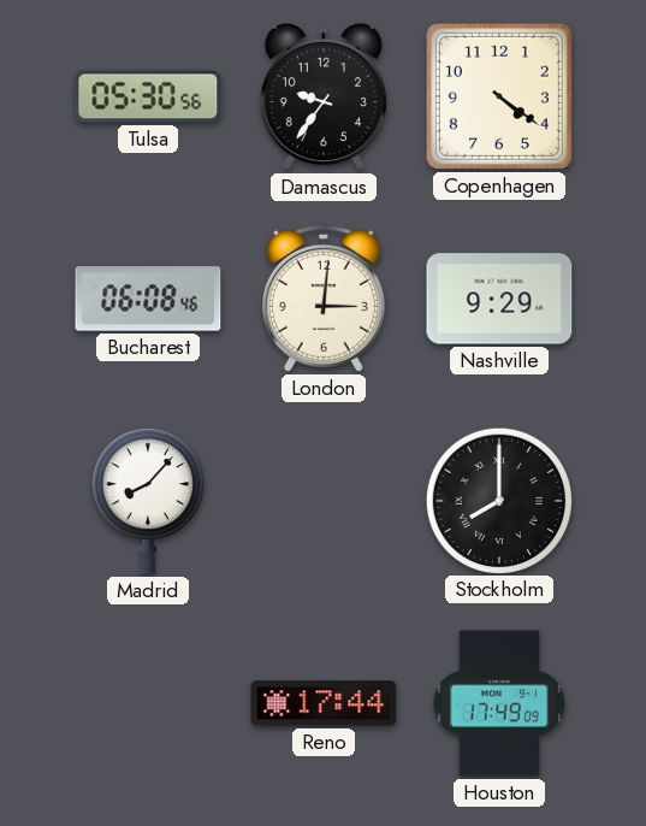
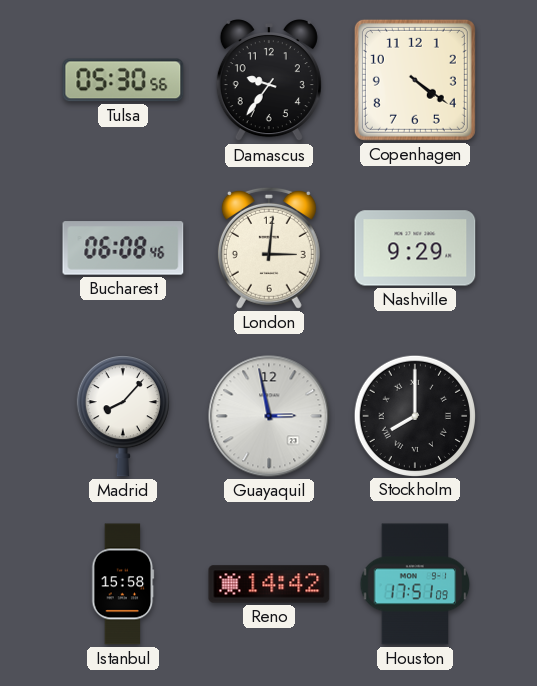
Guayaquil: none -> 2:58 (269, 416)
Istanbul: none -> 15:58 (123, 584)
Reno: 17:44 -> 14:42 (269, 584)
Houston: 17:49 -> 17:51 (415, 584)
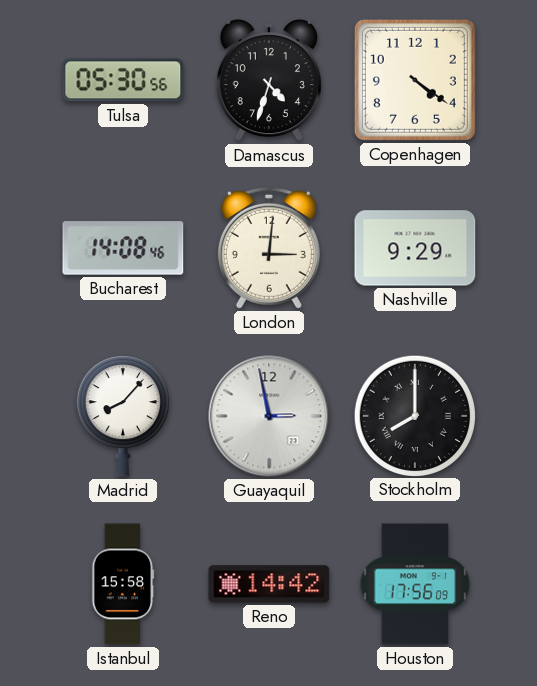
Damascus: 9:36 -> 4:33 (269, 81)
Bucharest: 06:08 -> 14:08 (123, 248)
Houston: 17:51 -> 17:56 (415, 584)
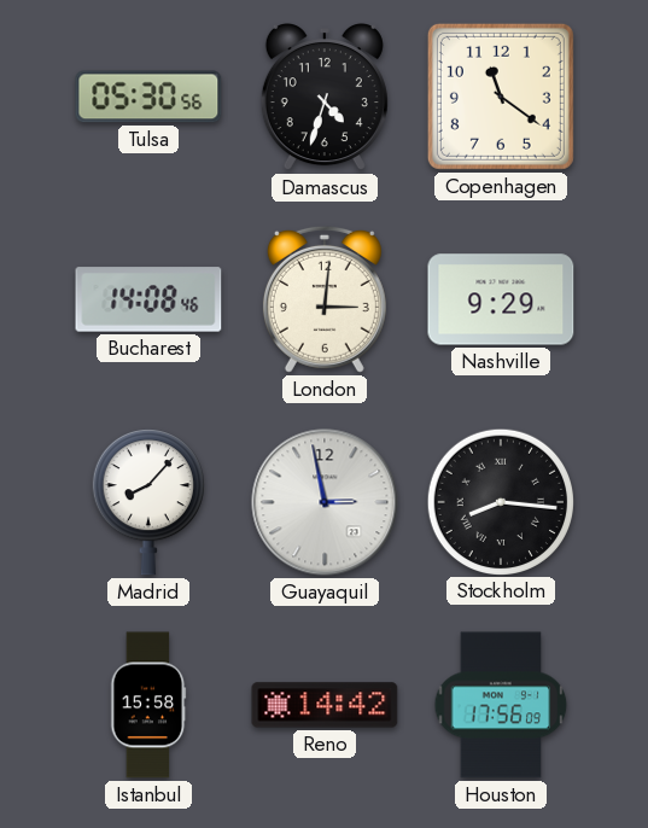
Copenhagen: 4:21 -> 11:21 (501, 97)
Stockholm: 8:00 -> 8:16 (500, 501)
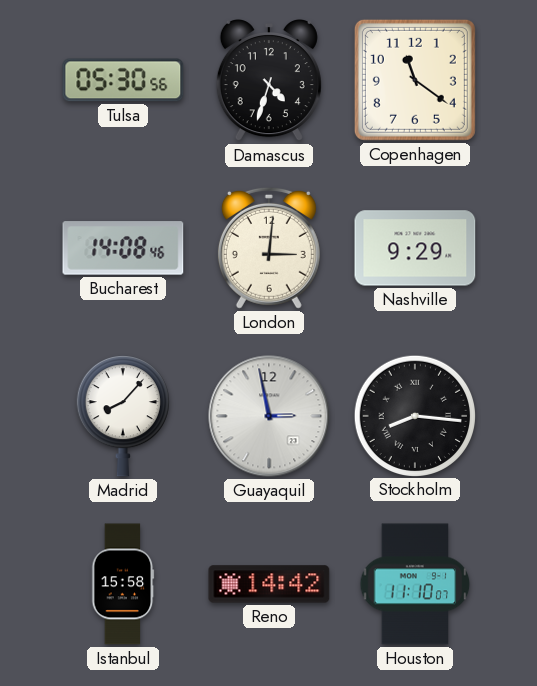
Houston: 17:56 -> 11:10 (415, 584)
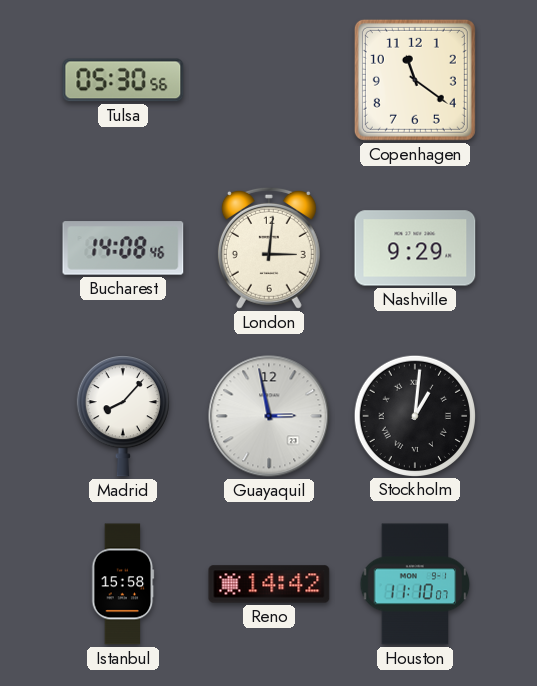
Damascus: 4:33 -> none (269, 81)
Stockholm: 8:16 -> 1:01 (414, 415)
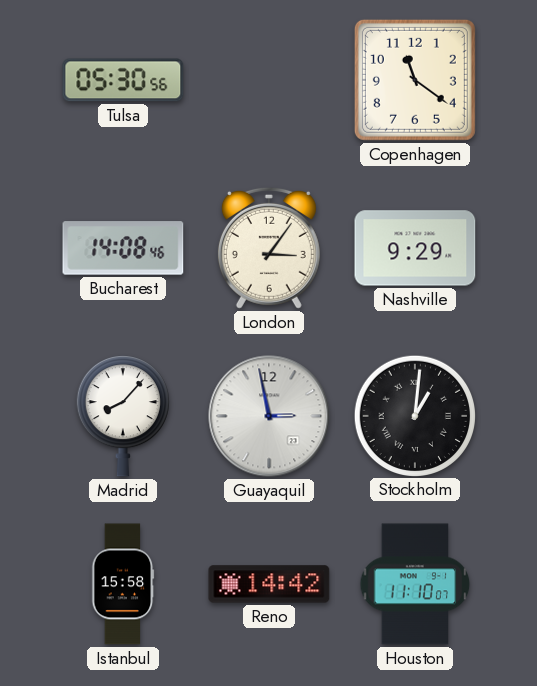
London: 3:01 -> 3:06 (269, 248)
